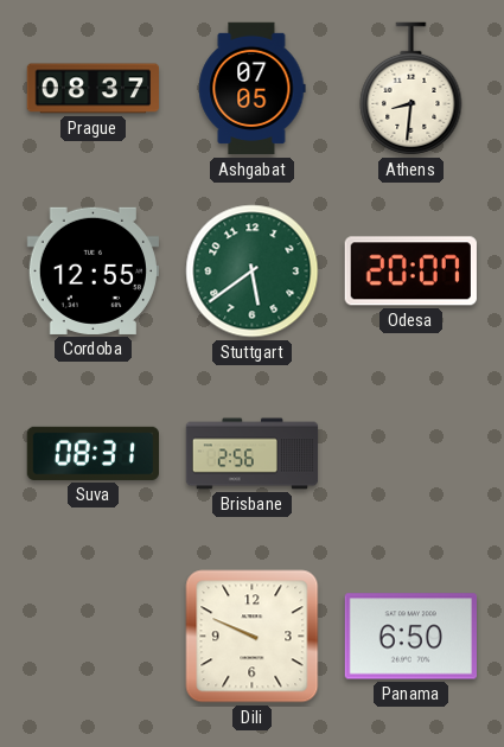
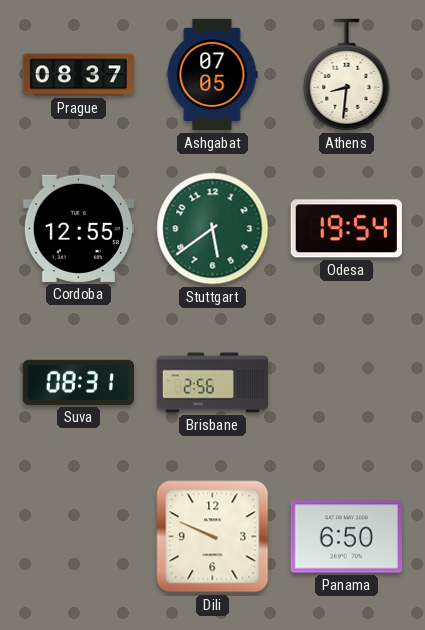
Odesa: 20:07 -> 19:54 (346, 229)
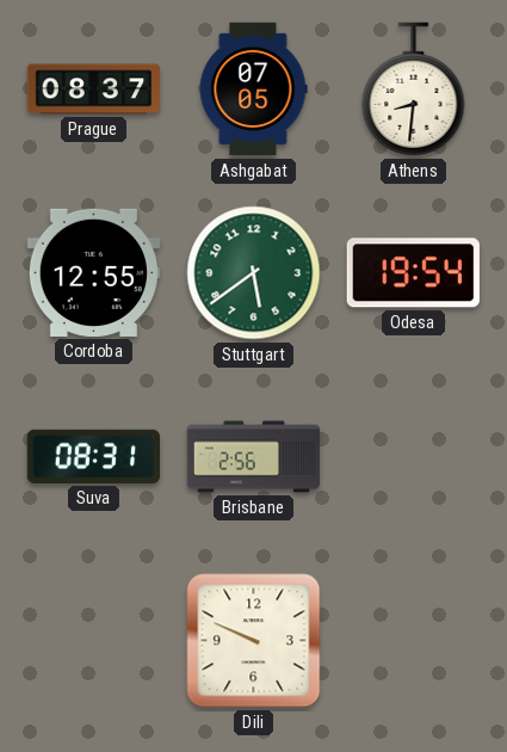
Panama: 6:50 -> none (346, 537)
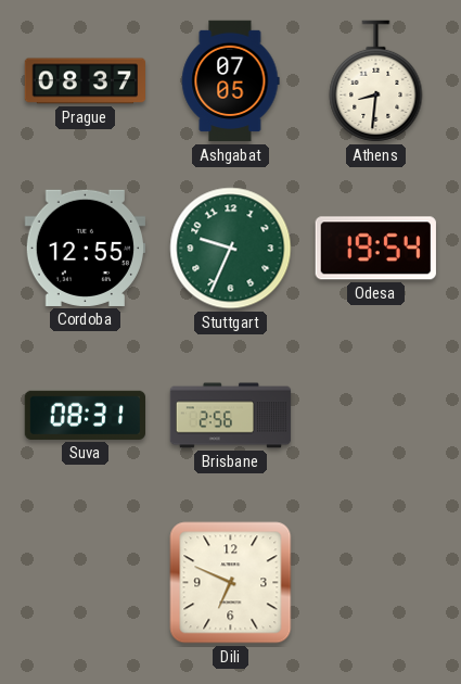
Stuttgart: 5:39 -> 9:34 (231, 249)
Dili: 9:49 -> 6:49 (231, 583)
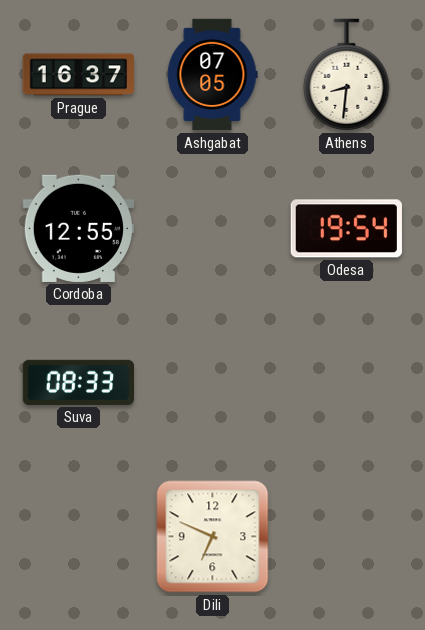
Prague: 08:37 -> 16:37 (79, 75)
Stuttgart: 9:34 -> none (231, 249)
Suva: 08:31 -> 08:33 (79, 382)
Brisbane: 2:56 -> none (231, 416)
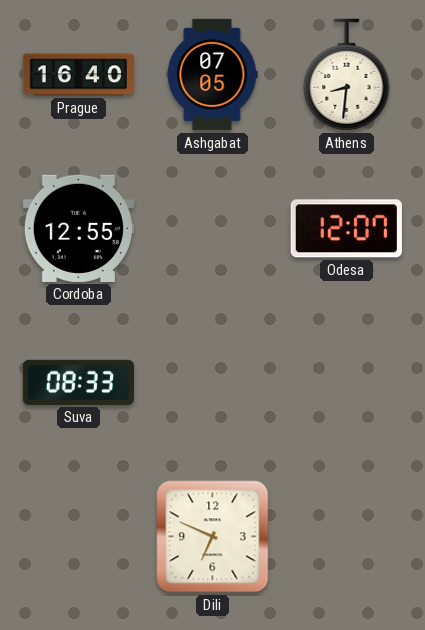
Prague: 16:37 -> 16:40 (79, 75)
Odesa: 19:54 -> 12:07 (346, 229)
